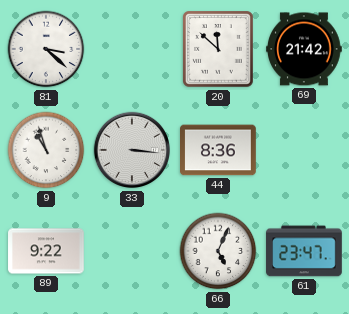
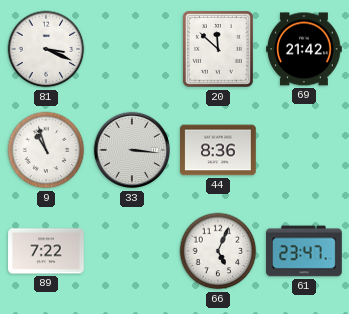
81: 3:22 -> 3:19 (46, 49)
89: 9:22 -> 7:22 (46, 251)
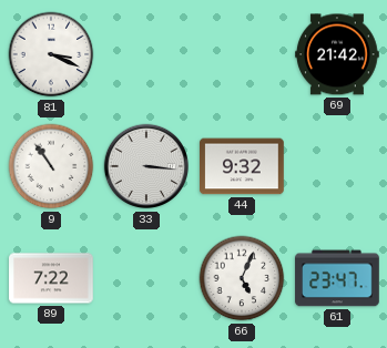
20: 11:52 -> none (218, 49)
9: 10:57 -> 10:54 (51, 166)
44: 8:36 -> 9:32 (242, 166)
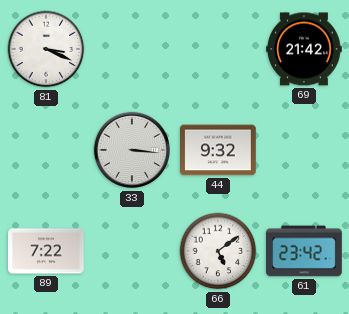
9: 10:54 -> none (51, 166)
66: 5:04 -> 5:09 (218, 251)
61: 23:47 -> 23:42 (304, 251)
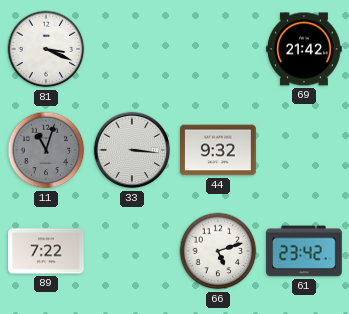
11: none -> 11:03 (46, 150)
66: 5:09 -> 5:12 (218, 251)
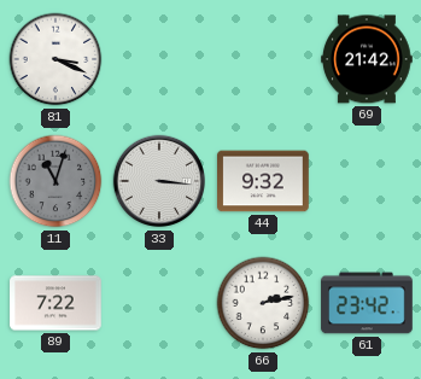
66: 5:12 -> 2:13 (263, 303)
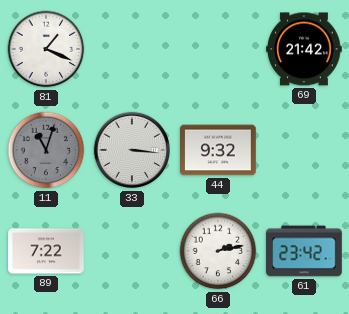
81: 3:19 -> 1:19 (46, 49)
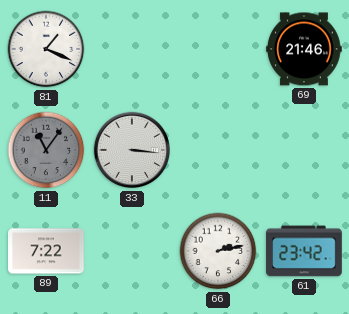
69: 21:42 -> 21:46 (304, 49)
11: 11:03 -> 11:06 (46, 150)
44: 9:32 -> none (218, 150)
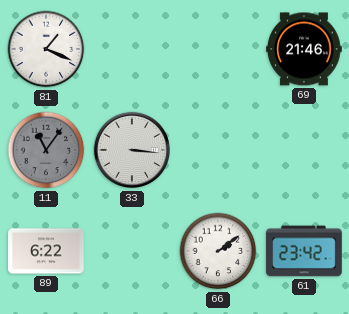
89: 7:22 -> 6:22 (46, 251)
66: 2:13 -> 2:09 (218, 251)
